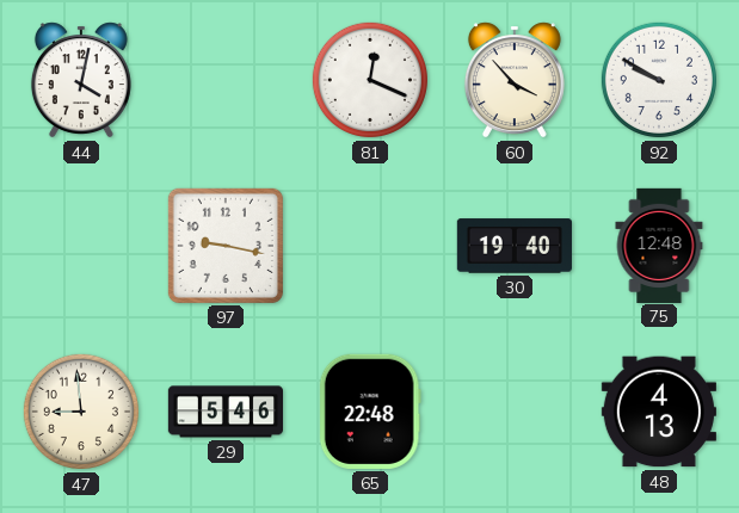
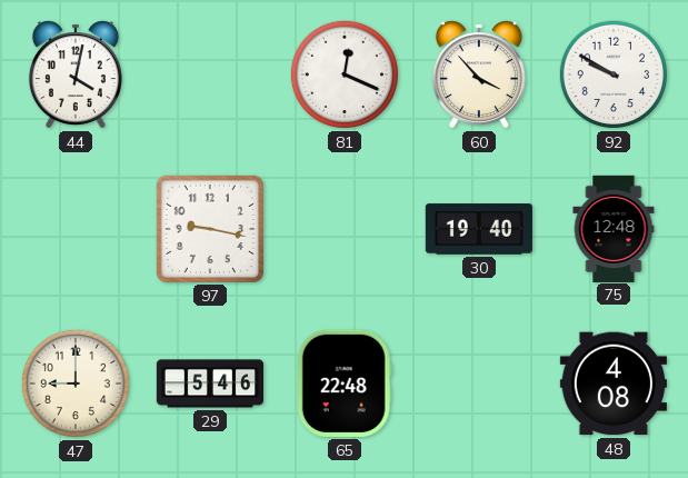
47: 8:59 -> 9:00 (76, 384)
48: 4:13 -> 4:08 (614, 384)
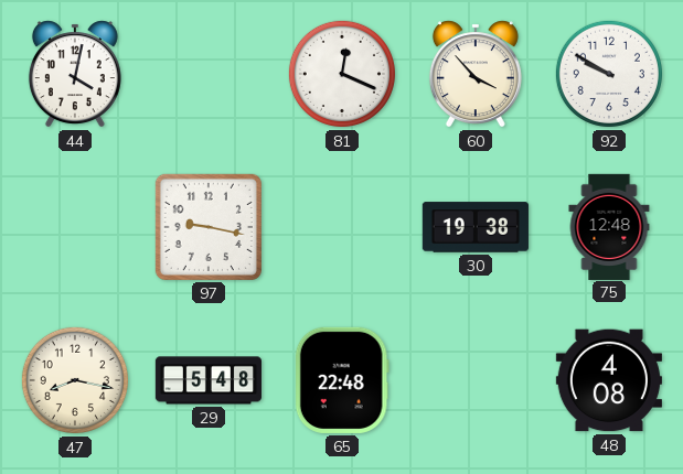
30: 19:40 -> 19:38 (476, 227)
47: 9:00 -> 8:17 (75, 380)
29: 5:46 -> 5:48 (207, 380)
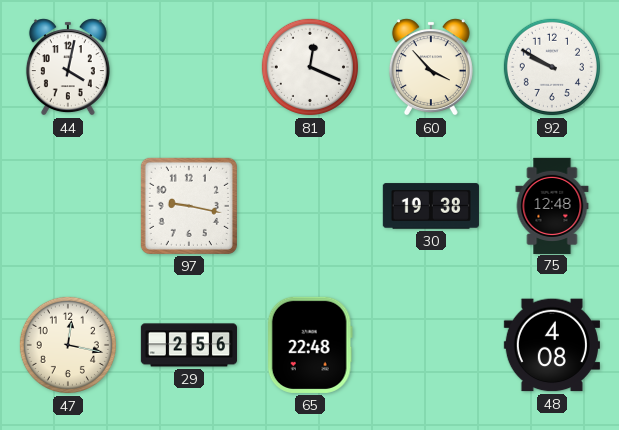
47: 8:17 -> 12:17 (68, 345)
29: 5:48 -> 2:56 (188, 345)
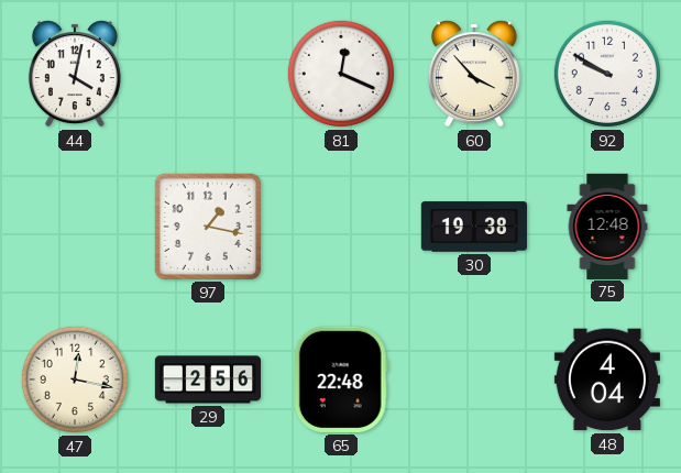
97: 9:17 -> 1:17 (208, 227)
48: 4:08 -> 4:04 (607, 380)
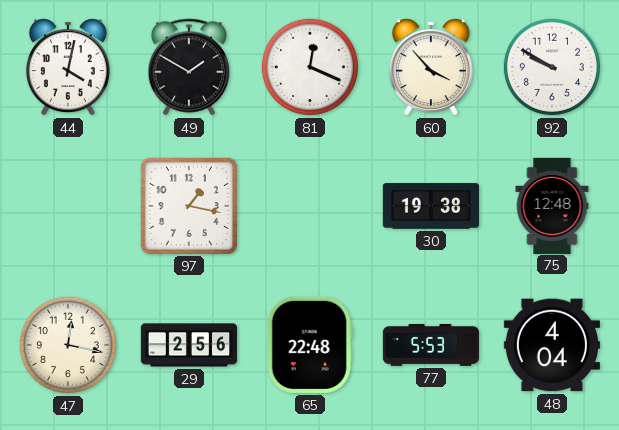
49: none -> 1:50 (189, 67)
77: none -> 5:53 (431, 345)
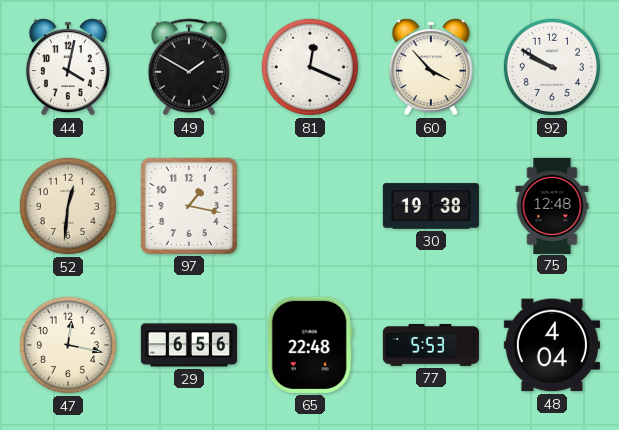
52: none -> 12:31 (68, 206)
29: 2:56 -> 6:56 (188, 345)
